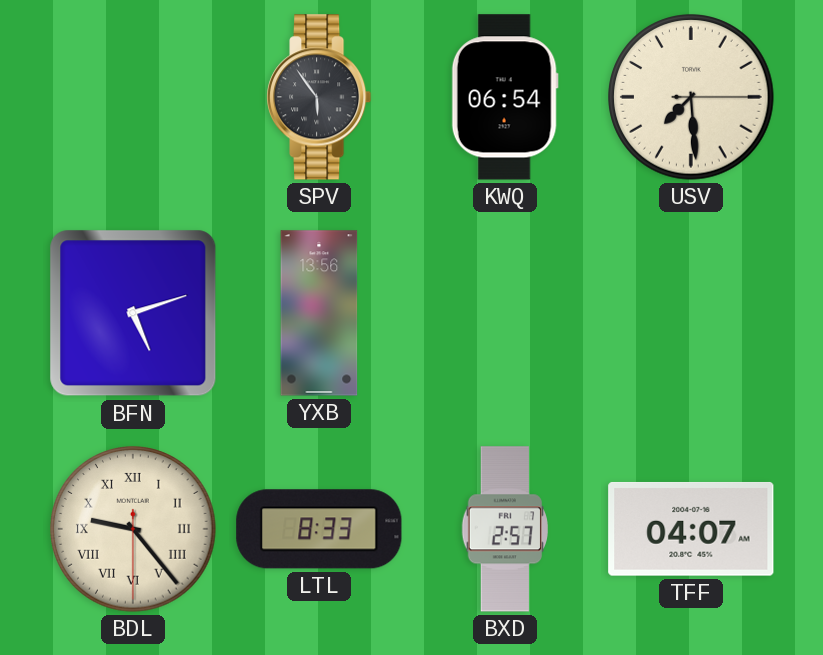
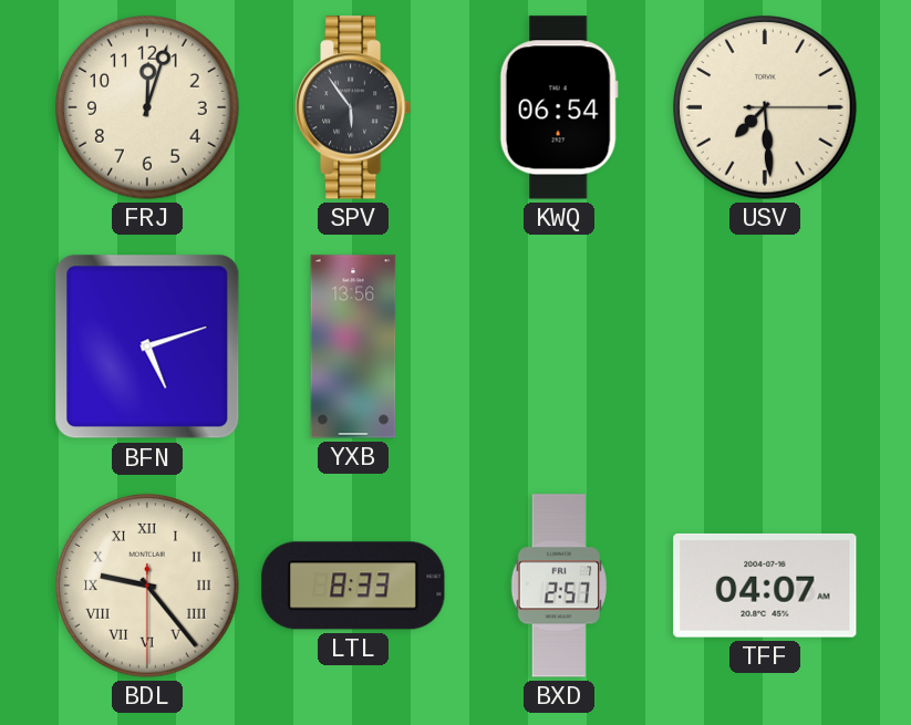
FRJ: none -> 12:03 (147, 107)
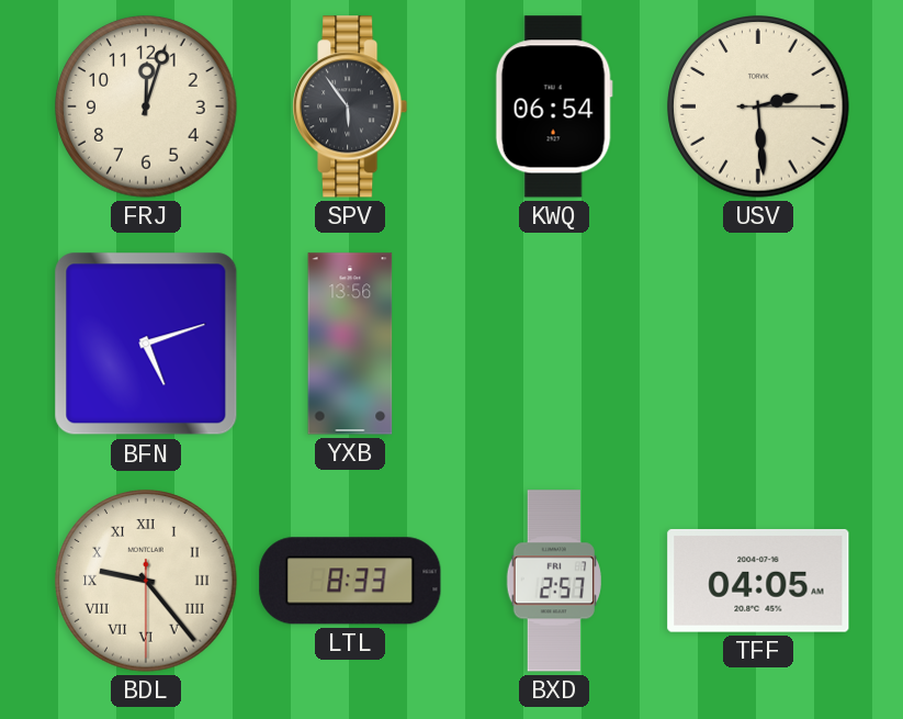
USV: 7:29 -> 2:29 (758, 106)
TFF: 04:07 -> 04:05 (758, 581)
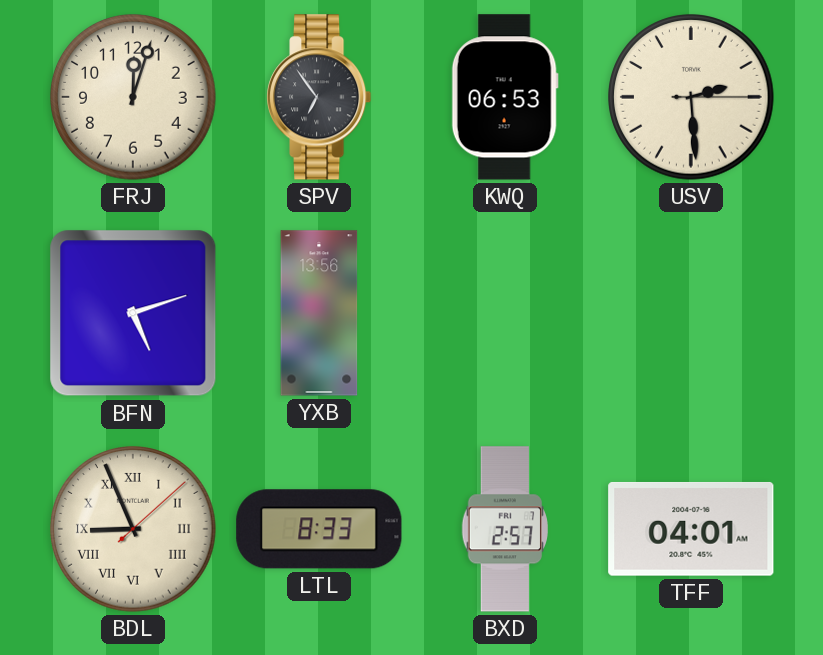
SPV: 5:54 -> 6:54 (320, 97)
KWQ: 06:54 -> 06:53 (505, 97)
BDL: 9:23 -> 8:56 (133, 529)
TFF: 04:05 -> 04:01 (691, 529)
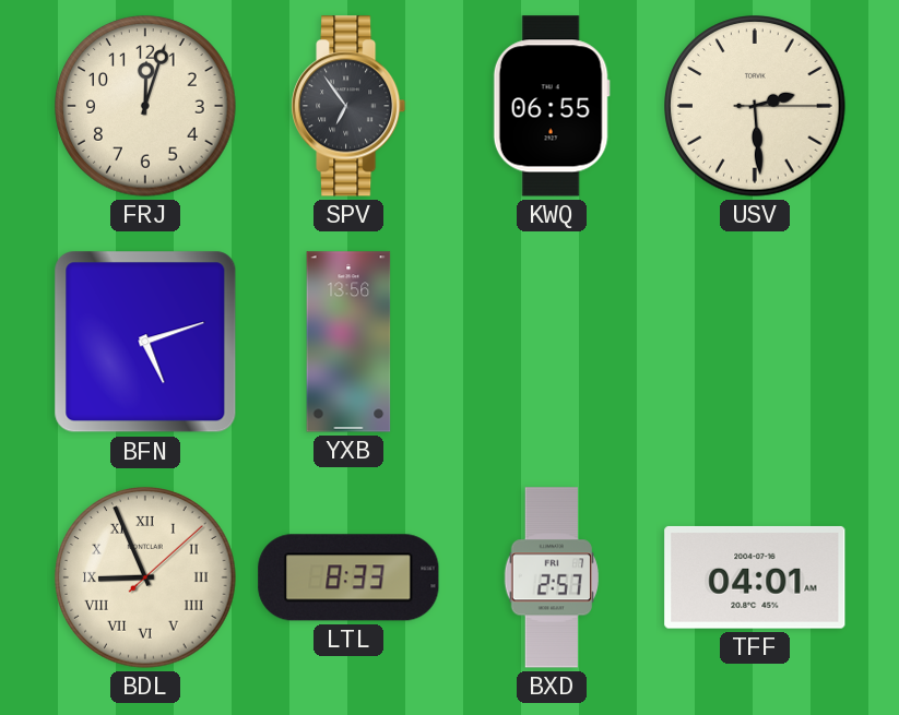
KWQ: 06:53 -> 06:55 (552, 106)
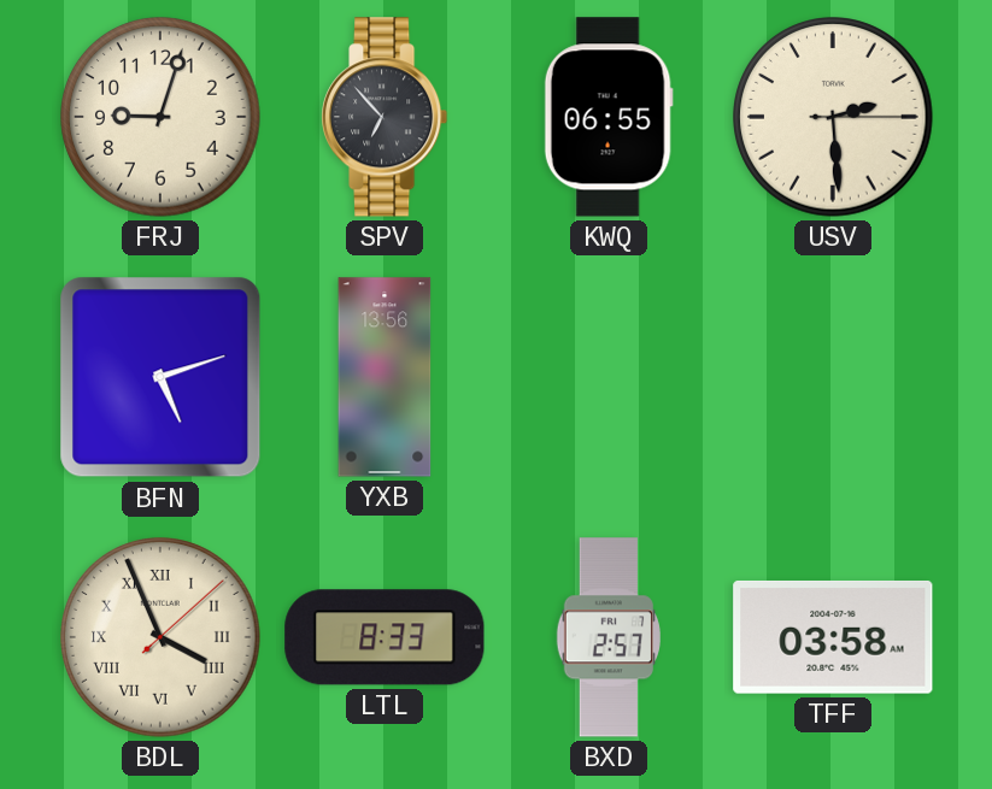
FRJ: 12:03 -> 9:03 (160, 117)
SPV: 6:54 -> 6:53 (386, 117)
BDL: 8:56 -> 3:56 (160, 637)
TFF: 04:01 -> 03:58 (833, 637)
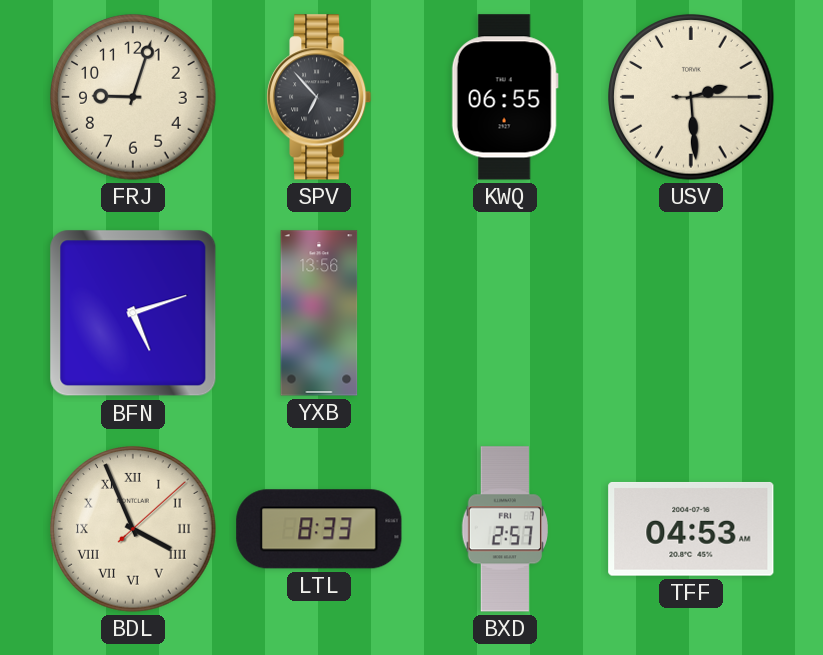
TFF: 03:58 -> 04:53 (691, 529)
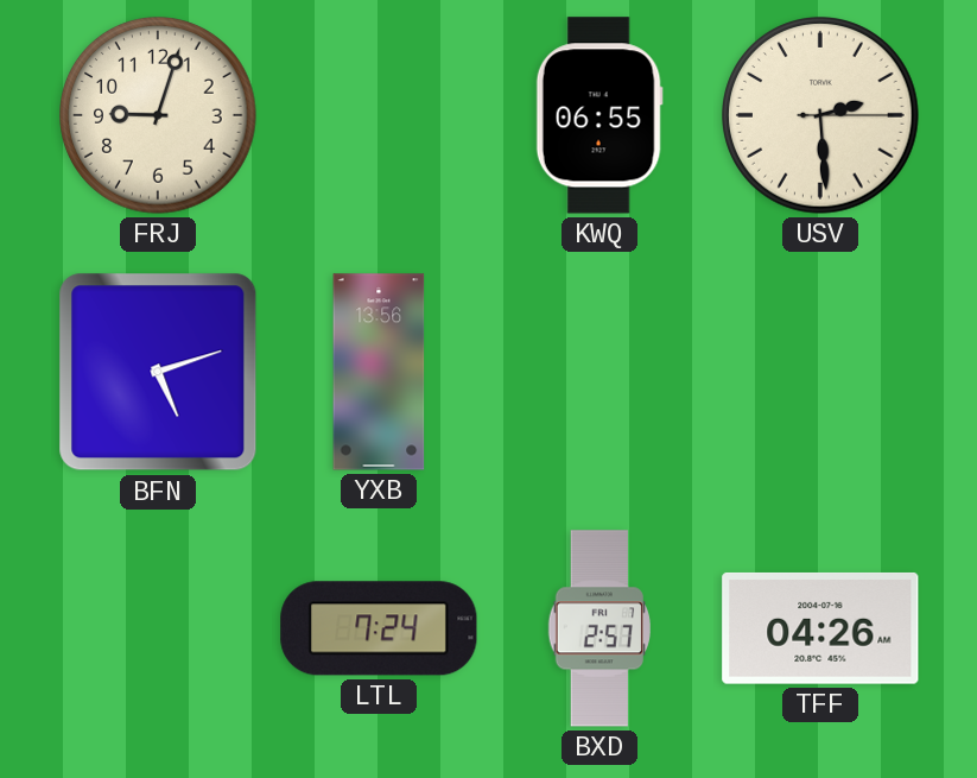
SPV: 6:53 -> none (320, 97)
BDL: 3:56 -> none (133, 529)
LTL: 8:33 -> 7:24 (379, 628)
TFF: 04:53 -> 04:26 (820, 628)
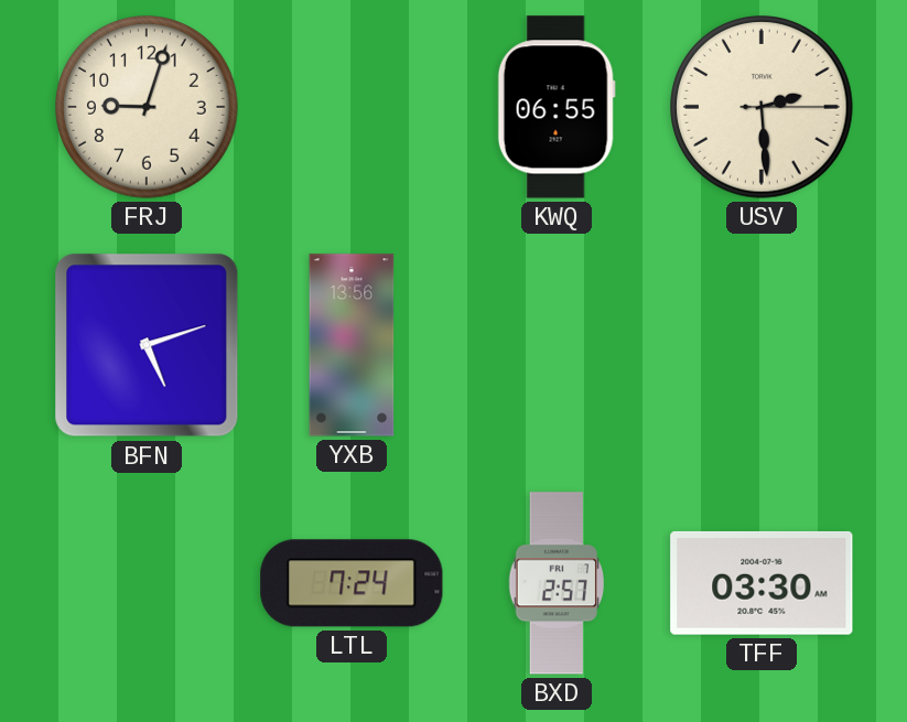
TFF: 04:26 -> 03:30 (762, 583)
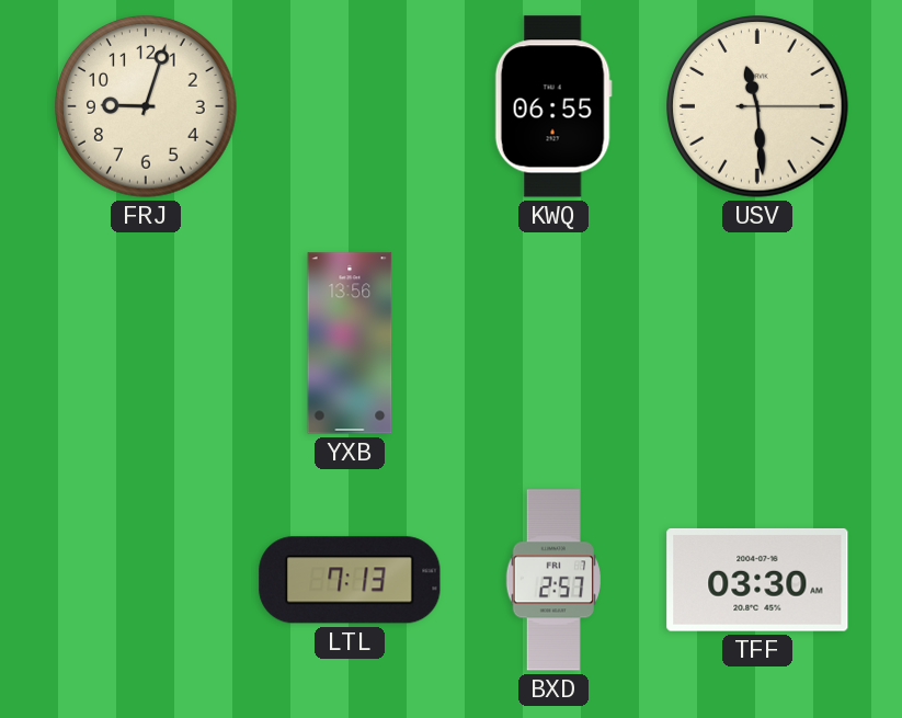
USV: 2:29 -> 11:29 (757, 106)
BFN: 5:12 -> none (147, 345)
LTL: 7:24 -> 7:13 (350, 580)
